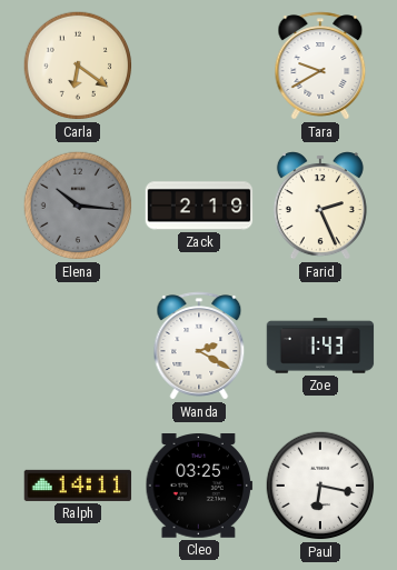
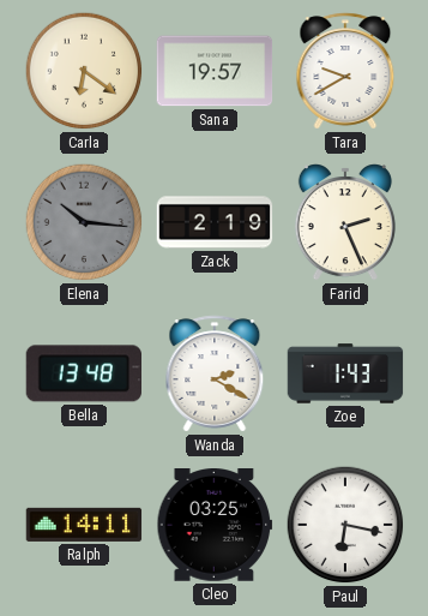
Sana: none -> 19:57 (215, 71)
Bella: none -> 13:48 (83, 373)
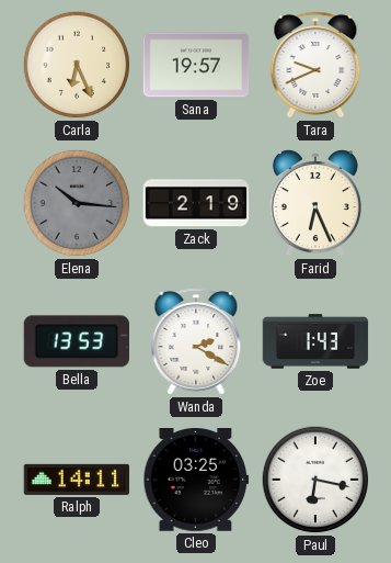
Carla: 6:21 -> 6:26 (77, 65)
Tara: 9:40 -> 9:41 (315, 65)
Farid: 2:26 -> 6:26 (315, 203)
Bella: 13:48 -> 13:53 (76, 341)
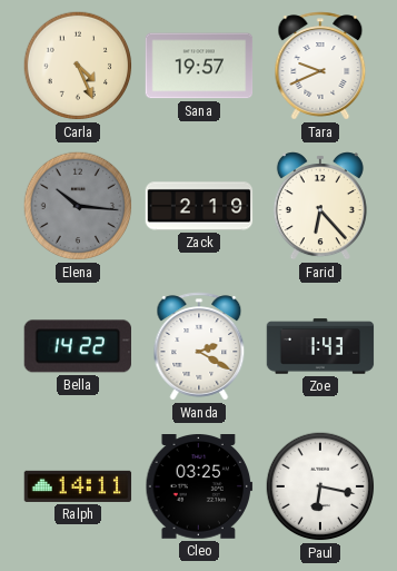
Carla: 6:26 -> 4:26 (78, 66)
Farid: 6:26 -> 6:23 (320, 206)
Bella: 13:53 -> 14:22 (77, 346)
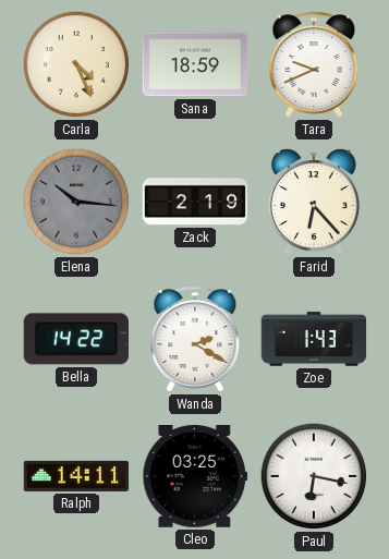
Sana: 19:57 -> 18:59 (195, 64)
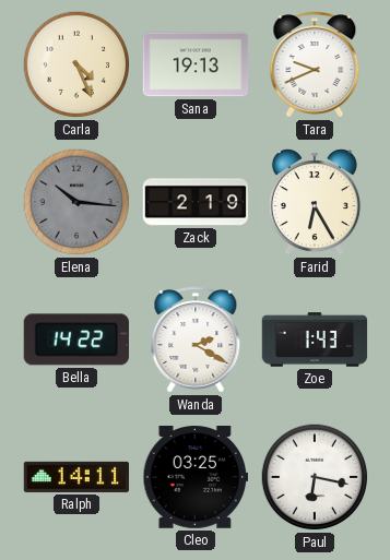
Sana: 18:59 -> 19:13 (196, 64)
Farid: 6:23 -> 6:25 (315, 202)
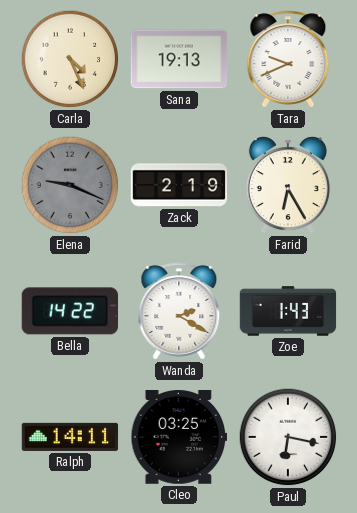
Elena: 10:16 -> 9:19 (70, 185)
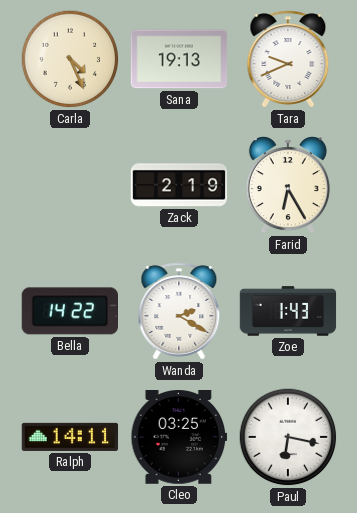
Elena: 9:19 -> none (70, 185)
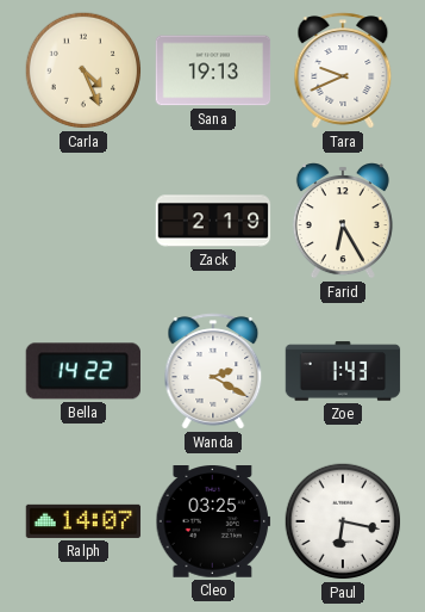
Ralph: 14:11 -> 14:07 (83, 521)
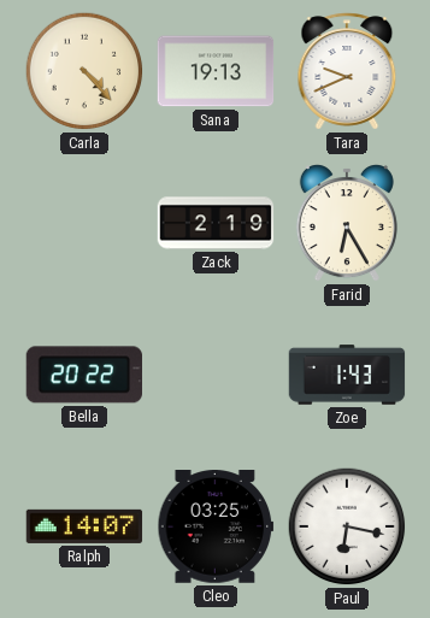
Carla: 4:26 -> 4:23 (84, 71)
Bella: 14:22 -> 20:22 (83, 375)
Wanda: 2:20 -> none (213, 371)
